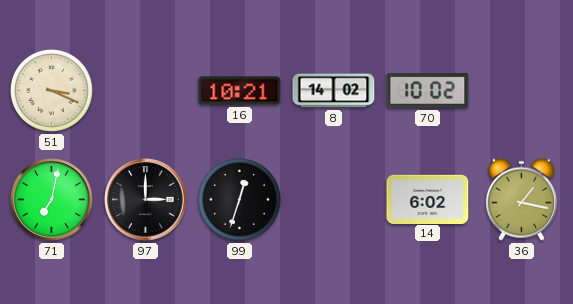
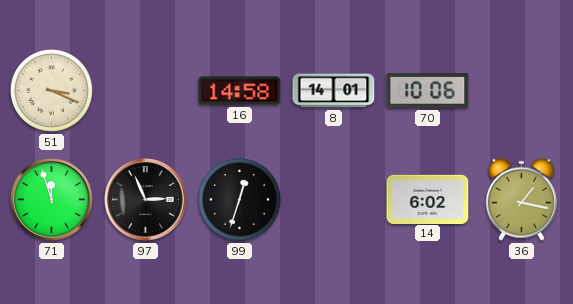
16: 10:21 -> 14:58 (240, 91)
8: 14:02 -> 14:01 (334, 91)
70: 10:02 -> 10:06 (428, 91)
71: 7:02 -> 11:57 (52, 200)
97: 3:00 -> 2:56 (146, 200)
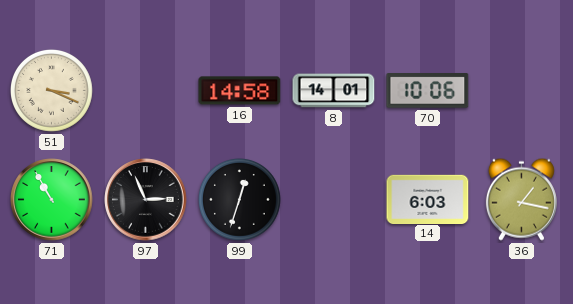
71: 11:57 -> 10:55 (52, 200)
14: 6:02 -> 6:03 (428, 199)
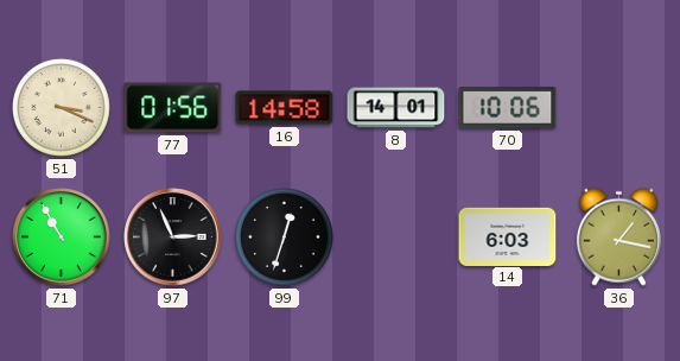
77: none -> 01:56 (173, 108)
